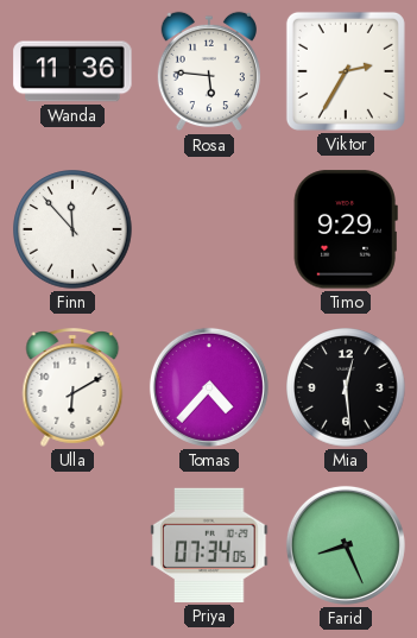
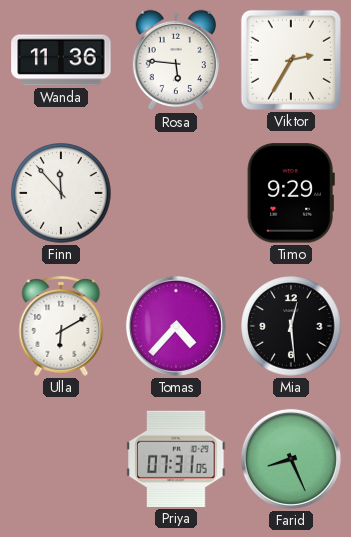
Priya: 07:34 -> 07:31 (176, 459)
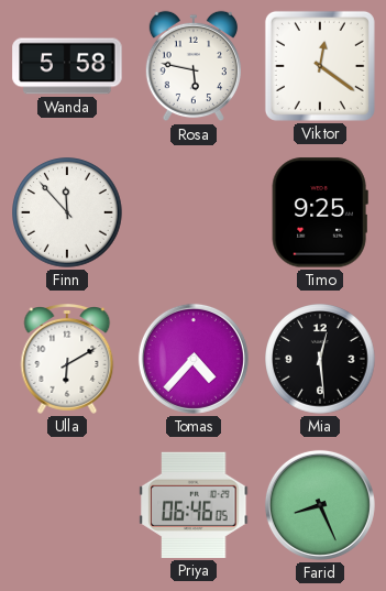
Wanda: 11:36 -> 5:58 (67, 66)
Rosa: 5:46 -> 5:47 (194, 66)
Viktor: 2:35 -> 12:21 (320, 66)
Timo: 9:29 -> 9:25 (320, 212)
Priya: 07:31 -> 06:46 (194, 505)
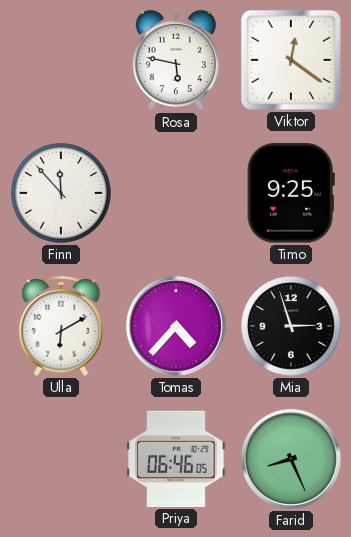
Wanda: 5:58 -> none (67, 66)
Mia: 12:29 -> 2:57 (291, 326)
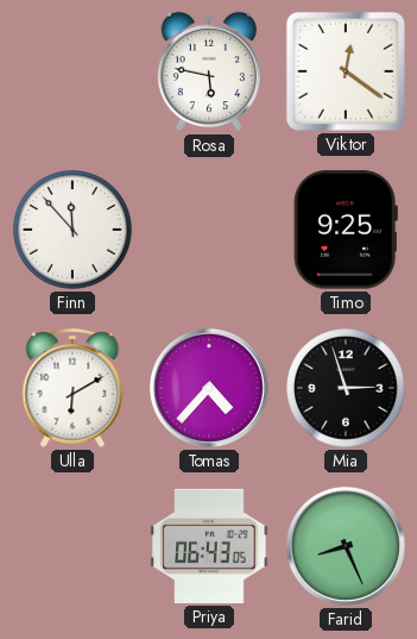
Priya: 06:46 -> 06:43 (209, 546)
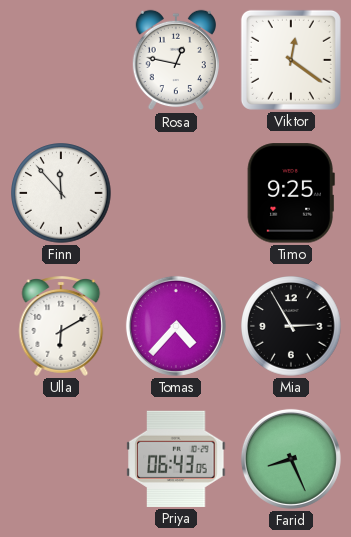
Rosa: 5:47 -> 12:47 (176, 60)
Mia: 2:57 -> 2:55 (291, 326)
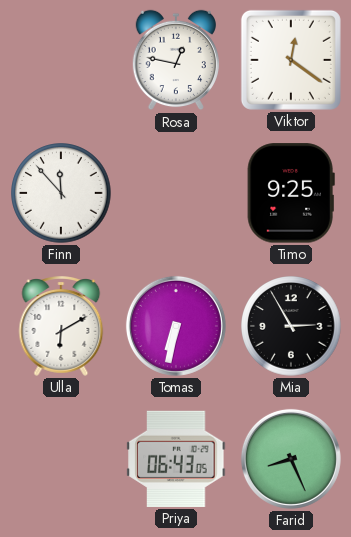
Tomas: 4:37 -> 6:32 (176, 326)
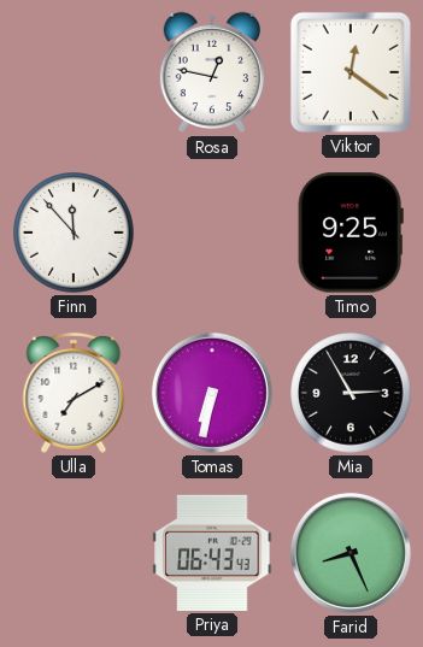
Ulla: 6:10 -> 7:10 (74, 394)
Priya: 06:43:05 -> 06:43:43 (212, 553)
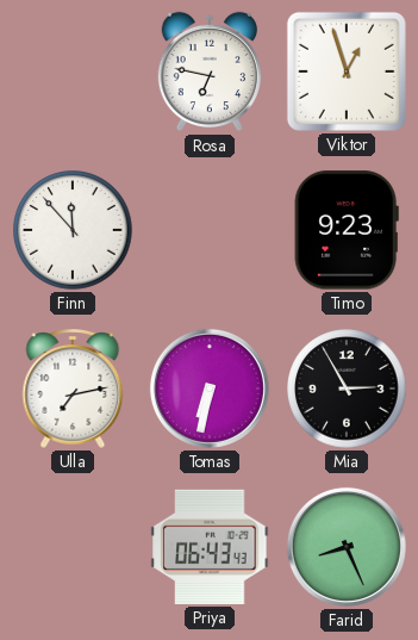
Rosa: 12:47 -> 6:47 (210, 72)
Viktor: 12:21 -> 12:57 (347, 72)
Timo: 9:25 -> 9:23 (347, 230)
Ulla: 7:10 -> 7:13 (73, 390)
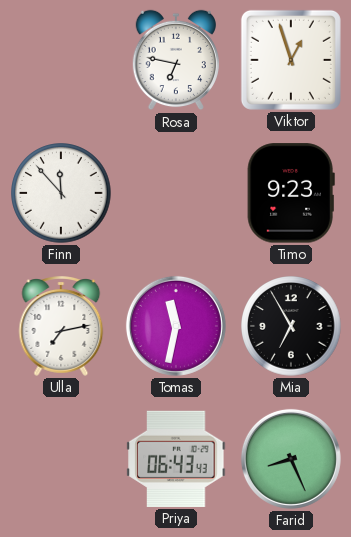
Tomas: 6:32 -> 11:32 (176, 326)
Mia: 2:55 -> 6:55 (291, 326)
